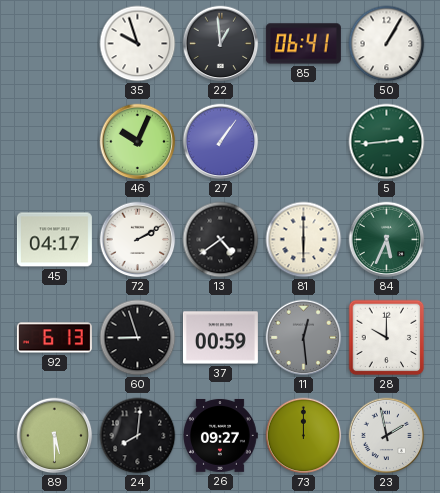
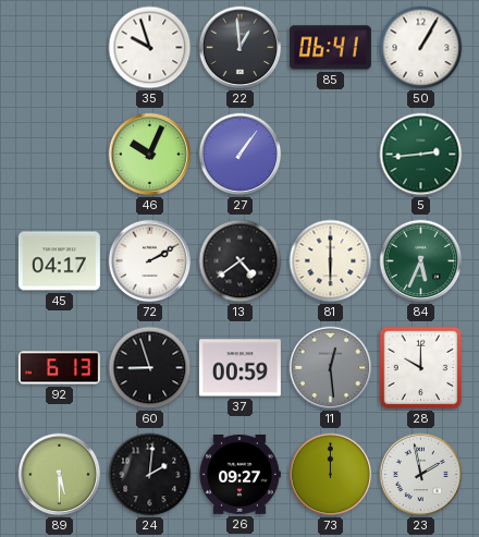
24: 8:01 -> 2:01 (150, 475)
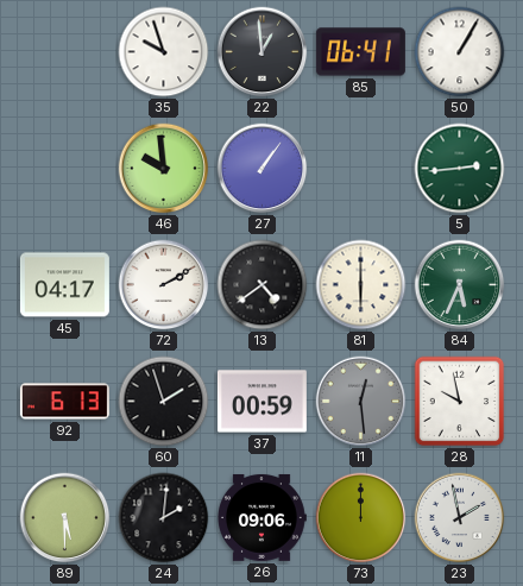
46: 10:04 -> 9:59 (164, 169)
60: 8:57 -> 1:57 (164, 402)
28: 10:00 -> 9:58 (460, 402)
26: 09:27 -> 09:06 (263, 517)
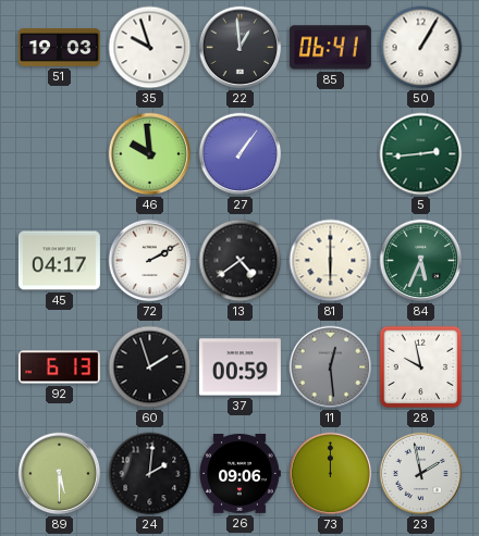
51: none -> 19:03 (59, 47)
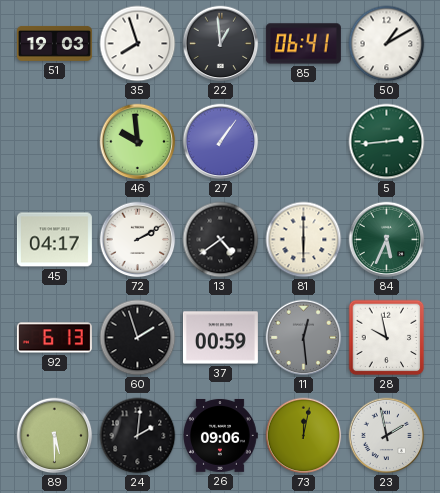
35: 9:57 -> 7:57 (138, 44)
50: 1:05 -> 1:10 (387, 44)
73: 12:00 -> 12:02 (304, 436)
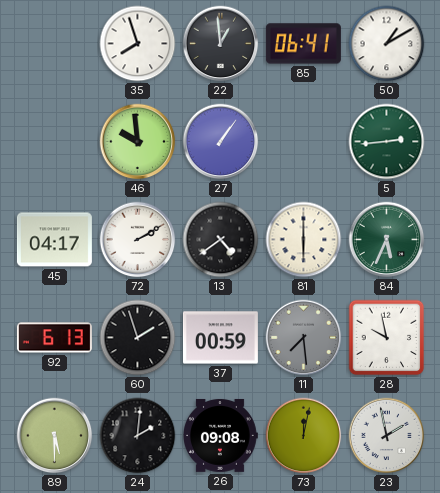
51: 19:03 -> none (54, 43)
11: 12:29 -> 7:29 (304, 338)
26: 09:06 -> 09:08 (221, 435)
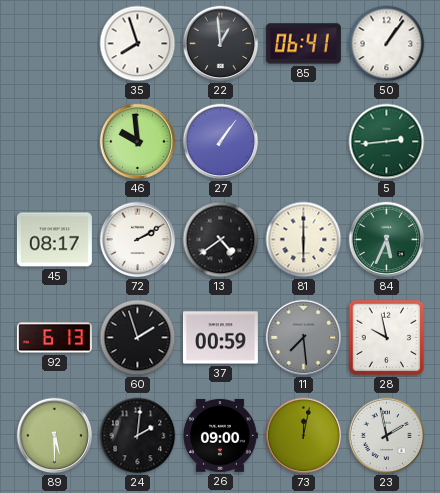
50: 1:10 -> 1:06 (387, 44)
45: 04:17 -> 08:17 (54, 240)
26: 09:08 -> 09:00 (221, 435)
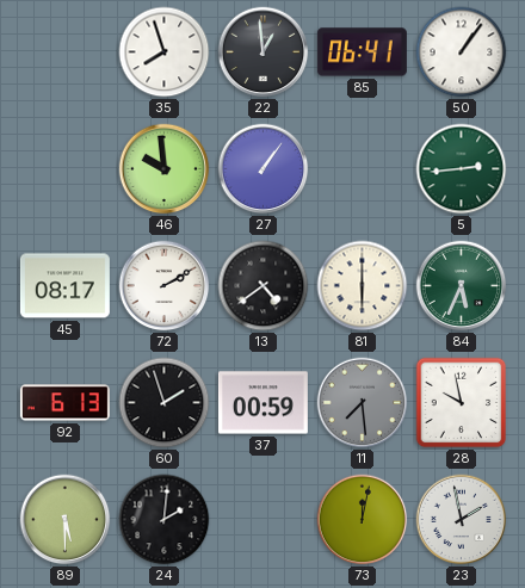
26: 09:00 -> none (221, 435)
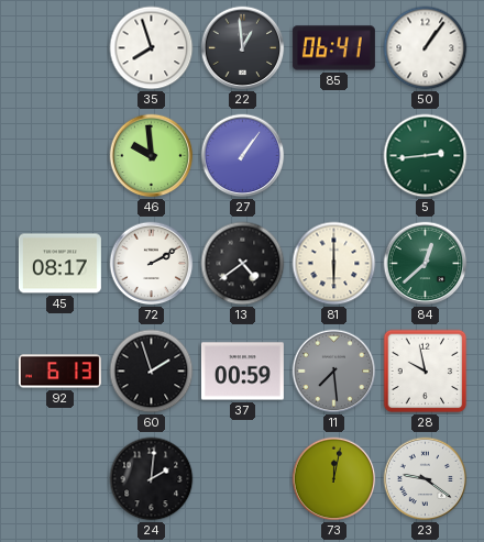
84: 5:34 -> 12:38 (426, 264)
89: 5:30 -> none (66, 520)
23: 1:58 -> 9:21 (426, 479)
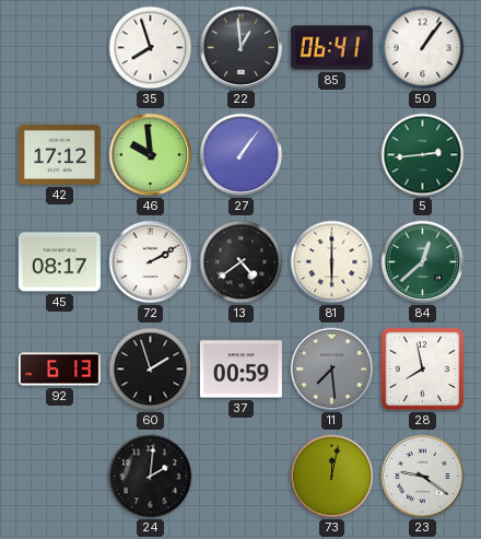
42: none -> 17:12 (59, 155)
28: 9:58 -> 7:58 (423, 370)
